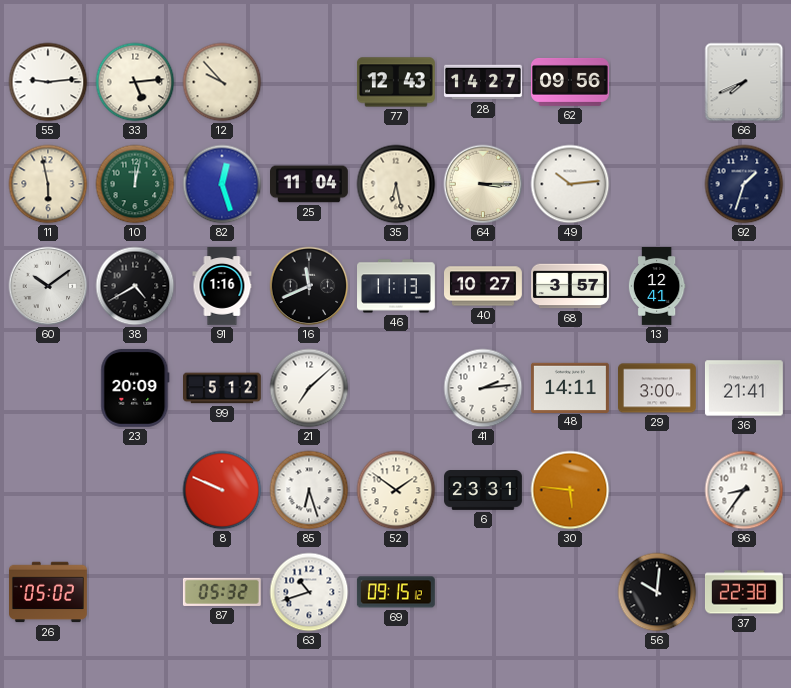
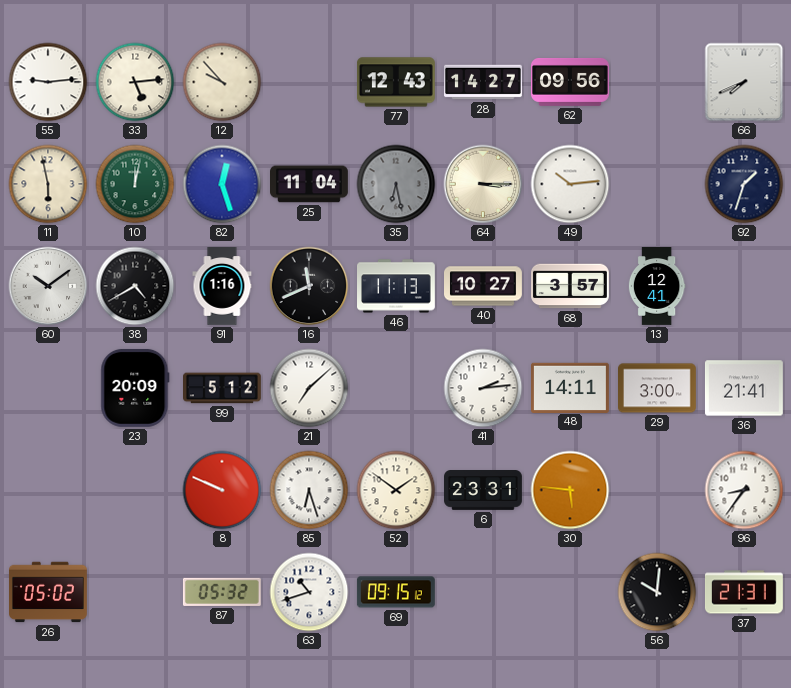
35 dial: cream -> grey (396, 184)
37: 22:38 -> 21:31 (744, 592)
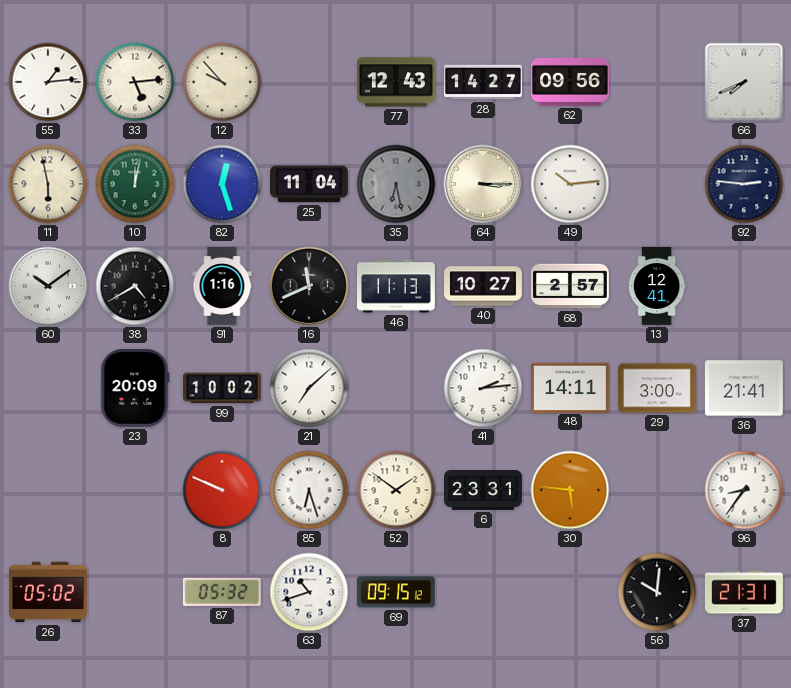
55: 9:14 -> 1:14 (48, 82)
92: 1:33 -> 2:46 (744, 184)
68: 3:57 -> 2:57 (571, 286)
99: 5:12 -> 10:02 (223, 388)
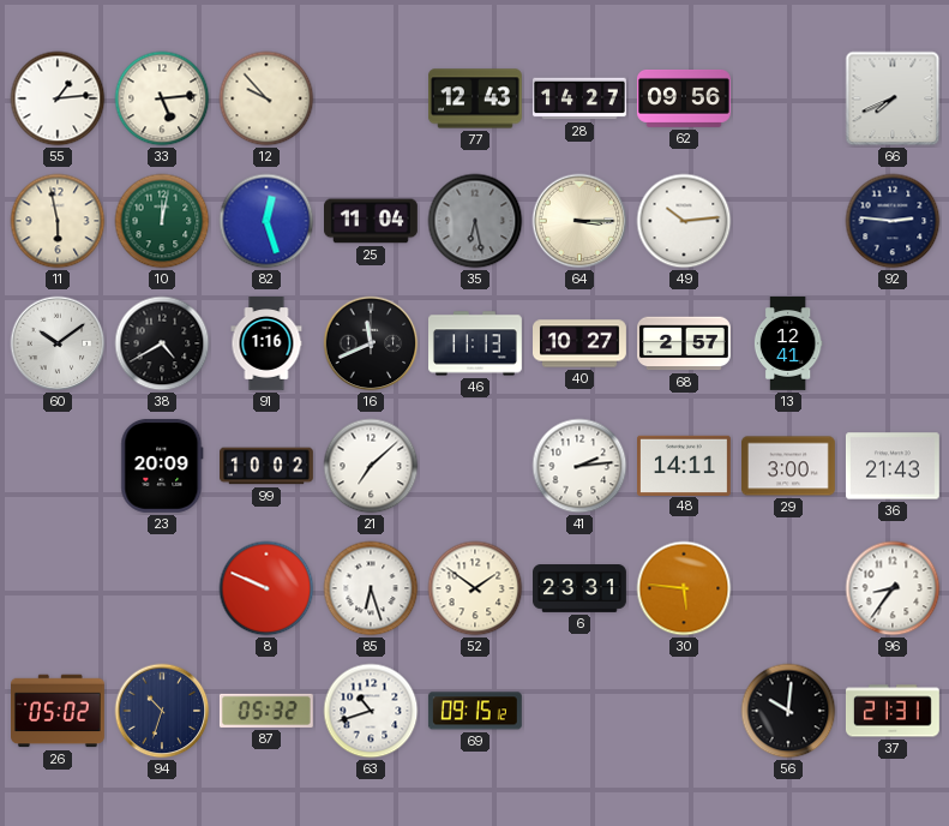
36: 21:41 -> 21:43 (893, 466)
94: none -> 10:33 (162, 711)
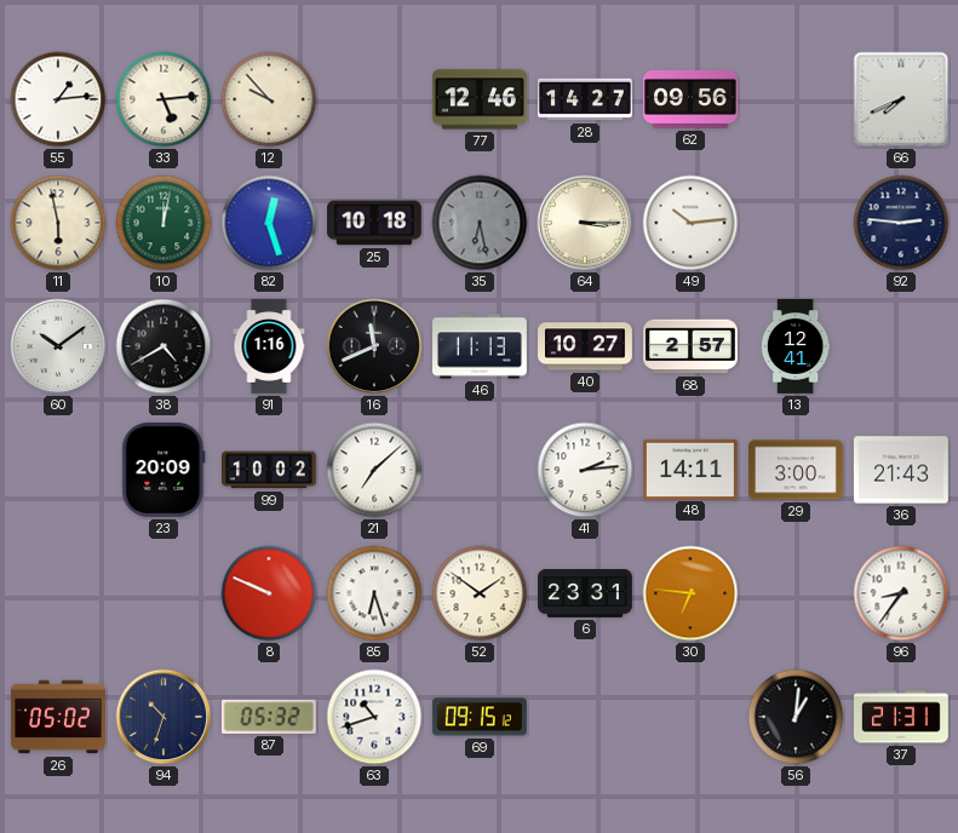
77: 12:43 -> 12:46 (481, 99)
25: 11:04 -> 10:18 (375, 223)
30: 5:46 -> 6:46 (690, 593)
56: 10:01 -> 1:01 (796, 717)
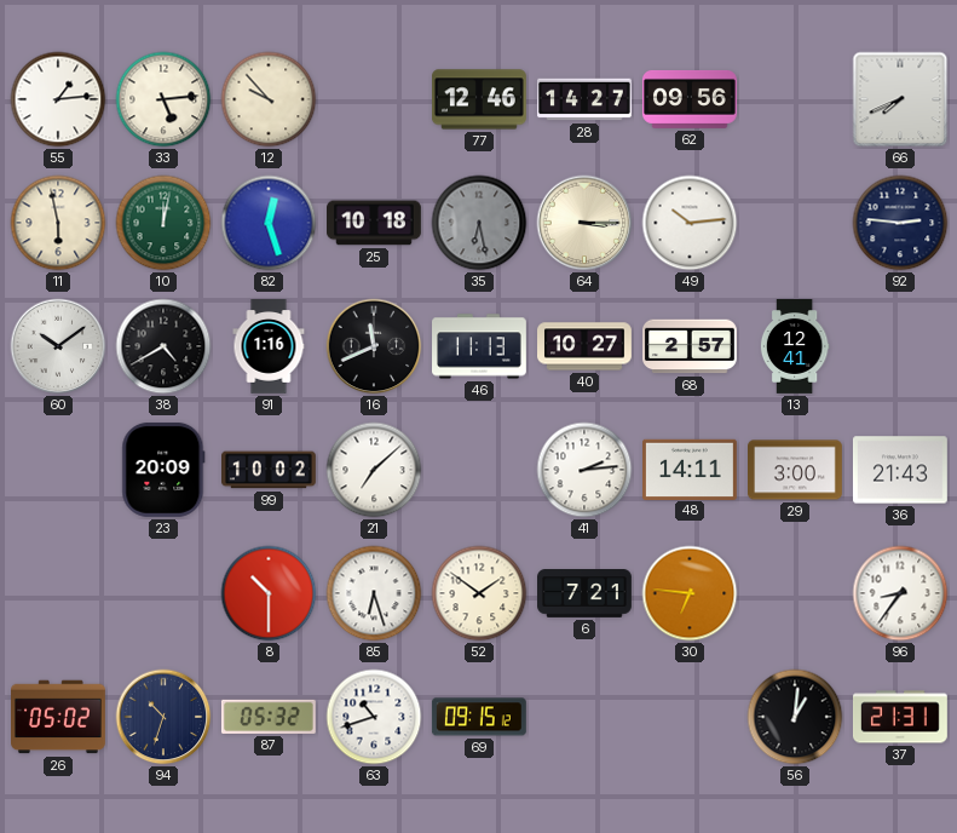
8: 9:49 -> 10:30 (269, 593)
6: 23:31 -> 7:21 (586, 594)
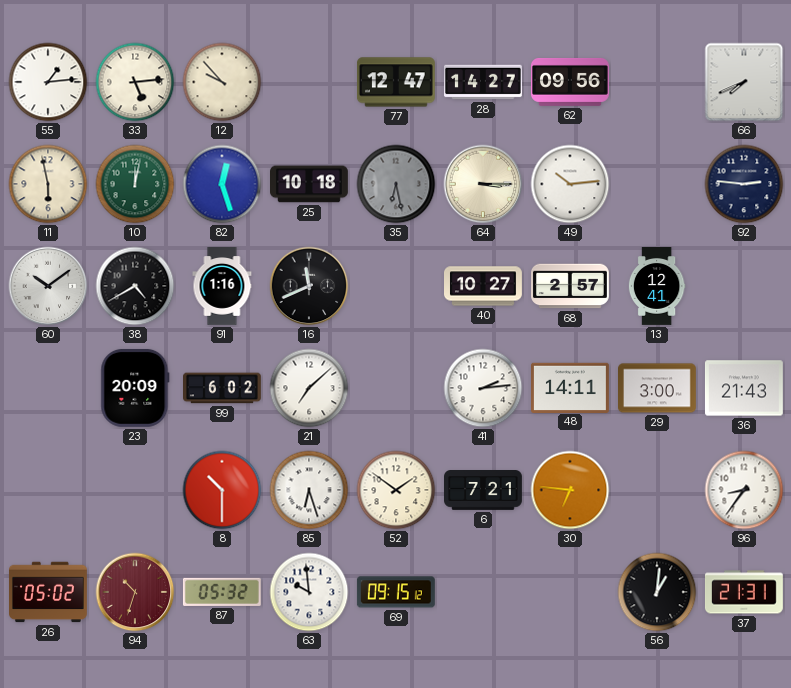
77: 12:46 -> 12:47 (397, 82)
46: 11:13 -> none (480, 346)
99: 10:02 -> 6:02 (223, 388)
94 dial: navy -> burgundy (135, 592)
63: 10:42 -> 9:59 (309, 592)
